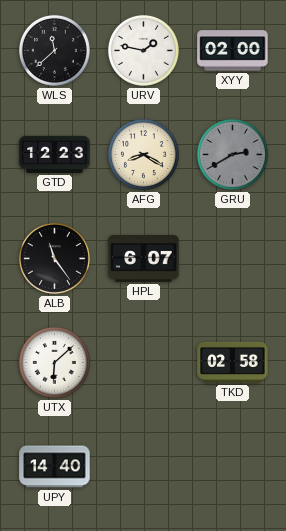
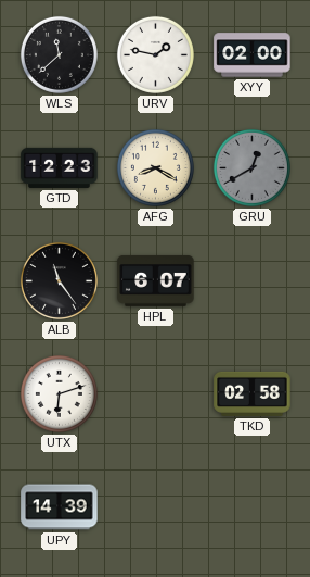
GRU: 2:40 -> 12:40 (251, 167)
UTX: 6:08 -> 6:12 (59, 393)
UPY: 14:40 -> 14:39 (60, 507)
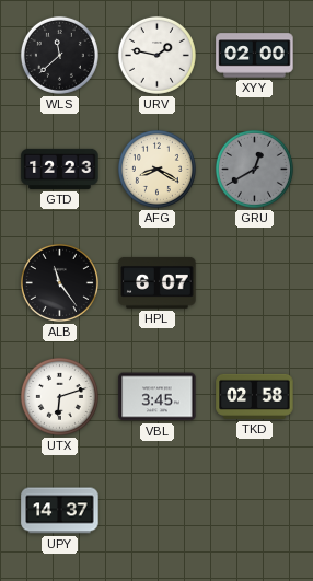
VBL: none -> 3:45 (158, 397)
UPY: 14:39 -> 14:37 (60, 511)
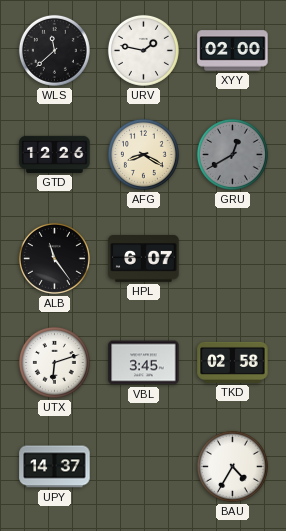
GTD: 12:23 -> 12:26 (55, 154)
BAU: none -> 4:35 (232, 466)
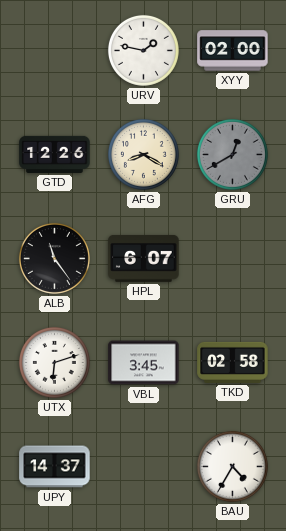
WLS: 11:38 -> none (54, 50)
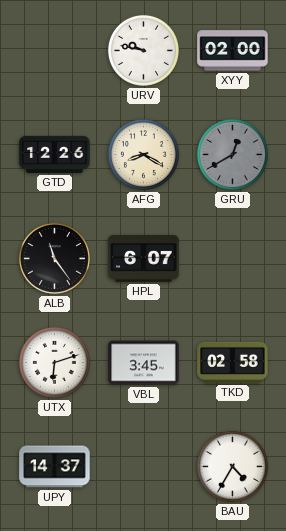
URV: 1:47 -> 9:47 (143, 50)
